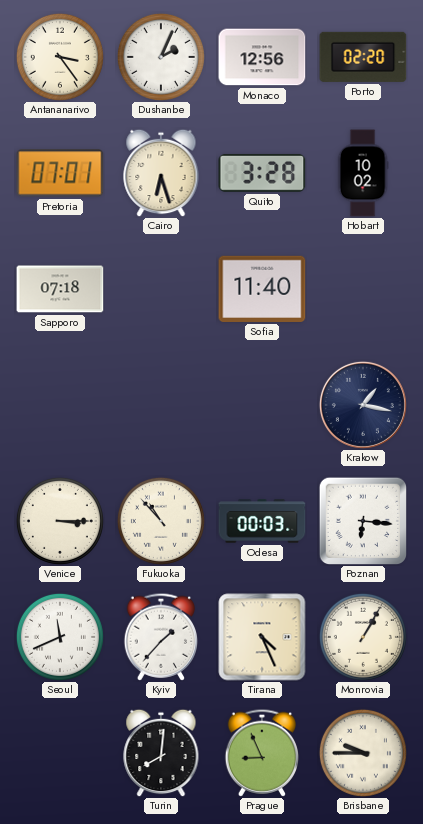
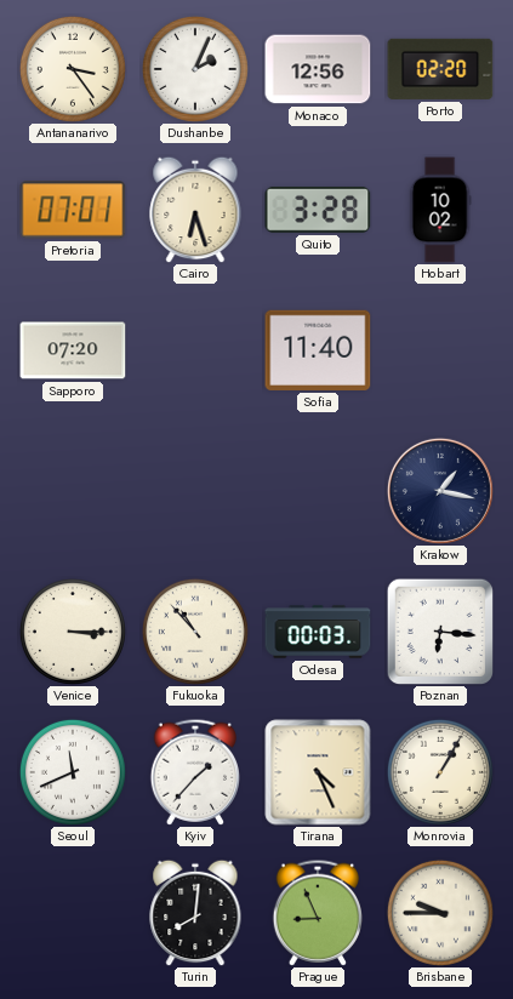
Sapporo: 07:18 -> 07:20 (73, 350)
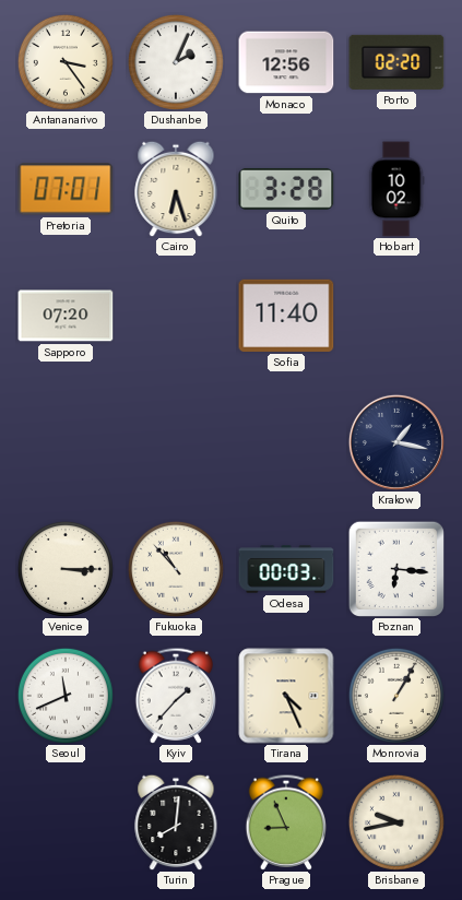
Brisbane: 9:45 -> 9:43 (396, 822)
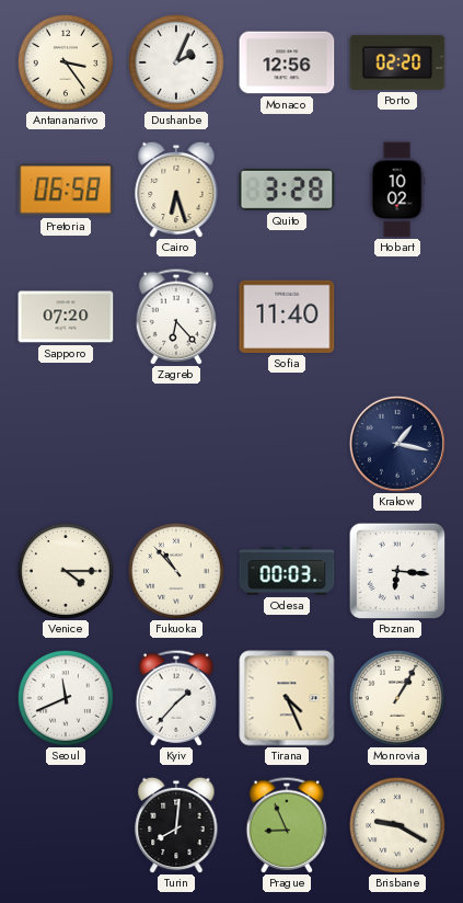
Pretoria: 07:01 -> 06:58 (66, 190)
Zagreb: none -> 6:23 (176, 317)
Venice: 3:15 -> 4:15 (66, 571)
Brisbane: 9:43 -> 9:20 (397, 825)
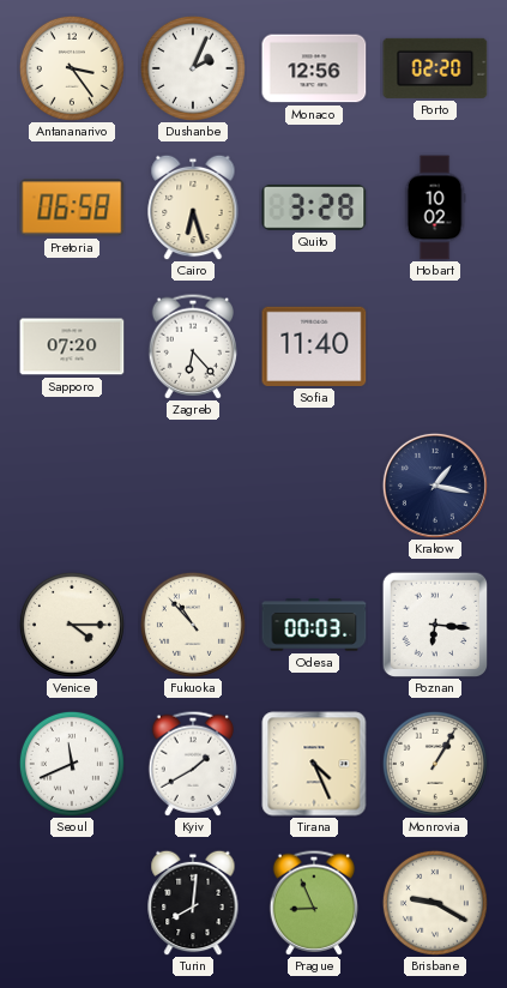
Kyiv: 1:37 -> 1:40 (193, 764)
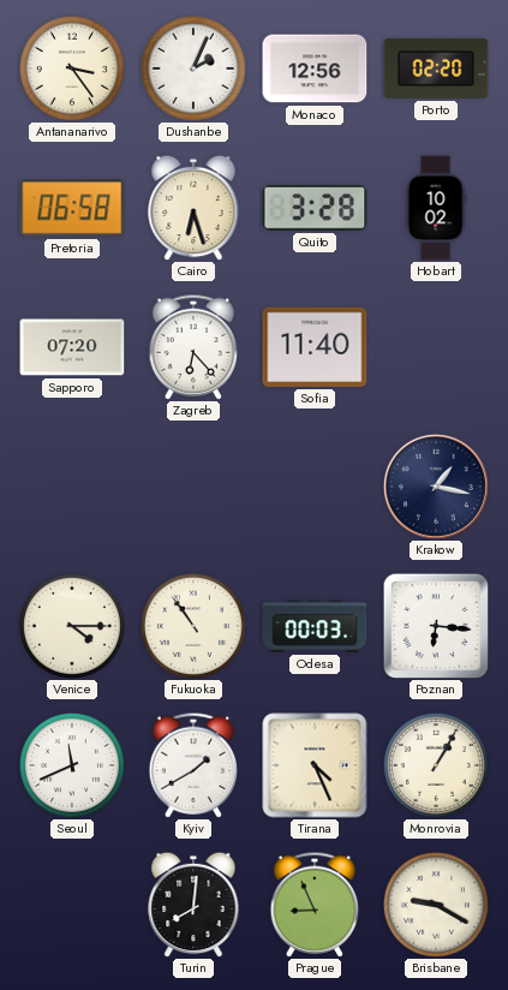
Fukuoka: 10:53 -> 10:54 (193, 626)
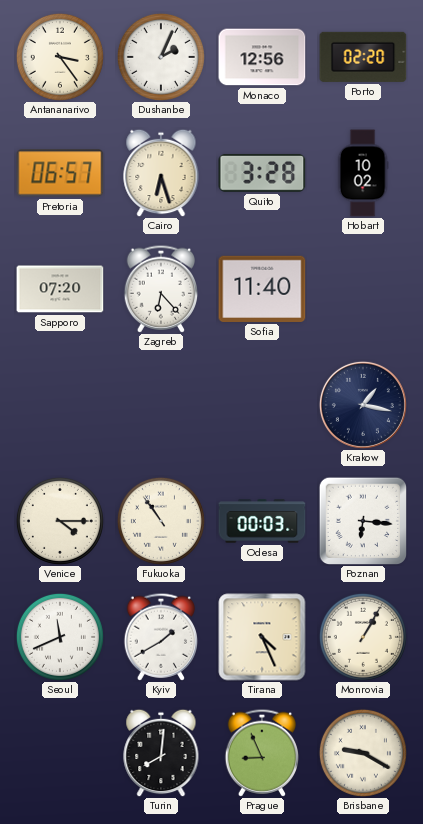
Pretoria: 06:58 -> 06:57 (60, 173)
